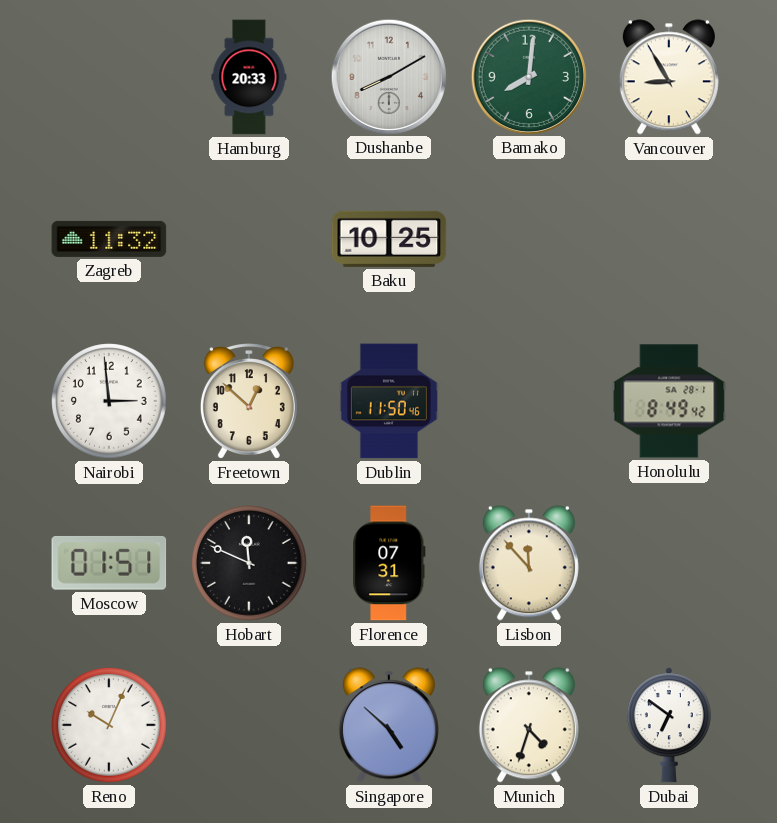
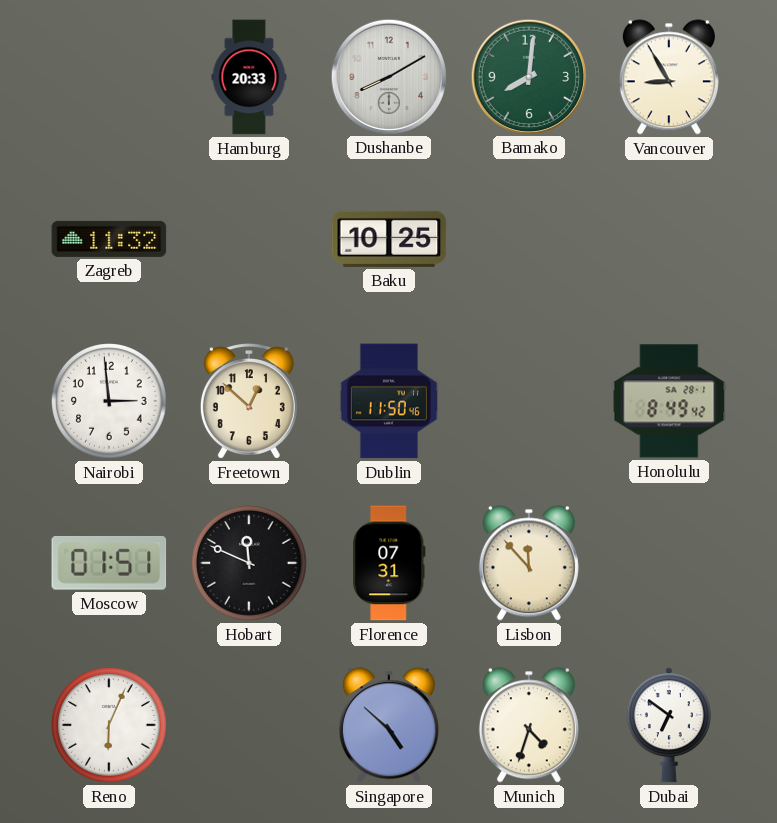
Reno: 10:04 -> 6:04 (109, 725)
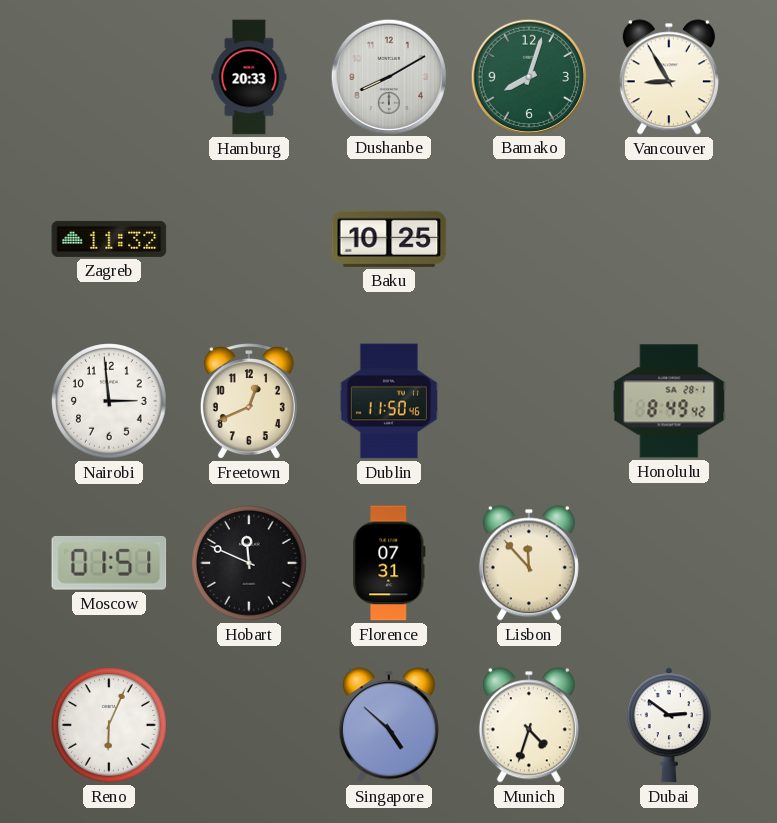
Bamako: 8:01 -> 8:03 (528, 76)
Freetown: 12:52 -> 12:41 (249, 401)
Dubai: 6:51 -> 2:51 (669, 725)
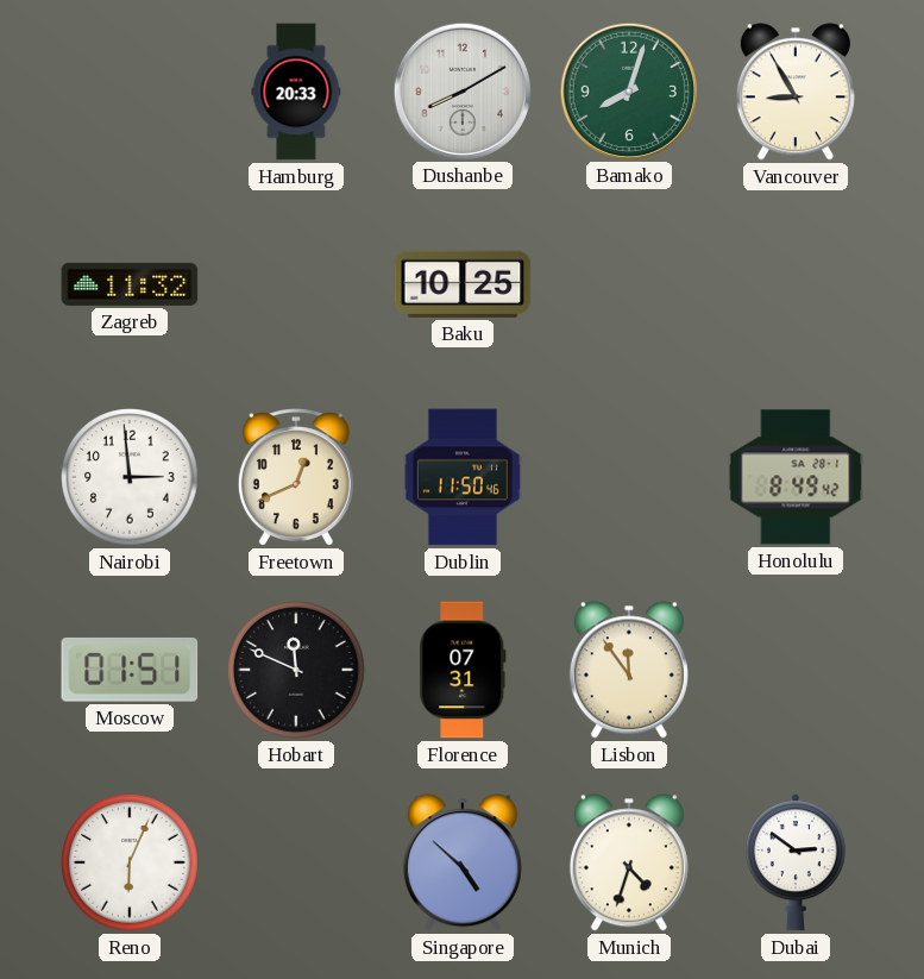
Lisbon: 11:53 -> 11:54 (629, 670)
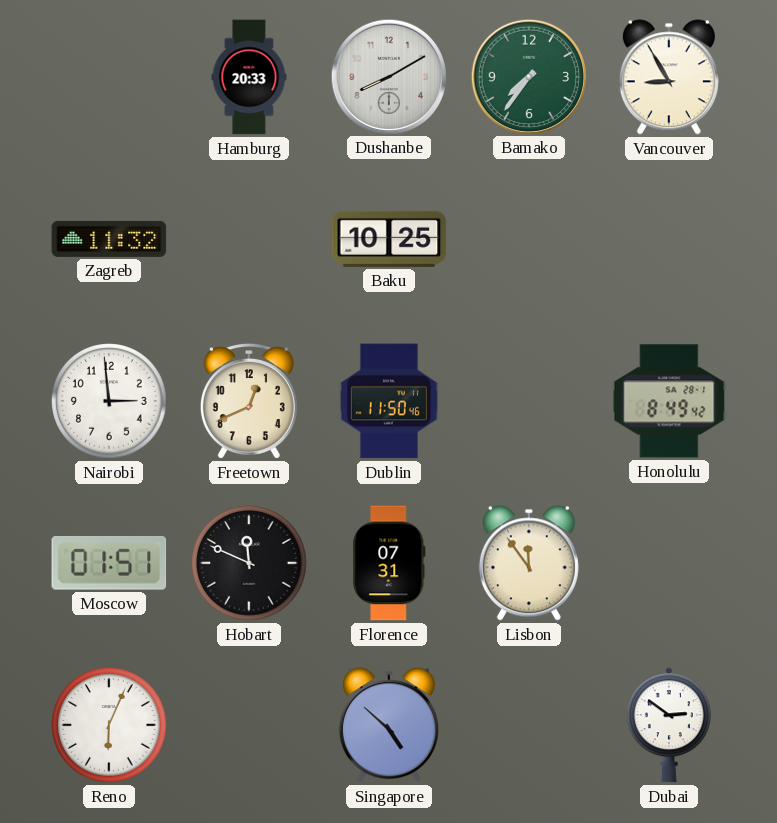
Bamako: 8:03 -> 7:36 (528, 76)
Munich: 4:33 -> none (629, 862)
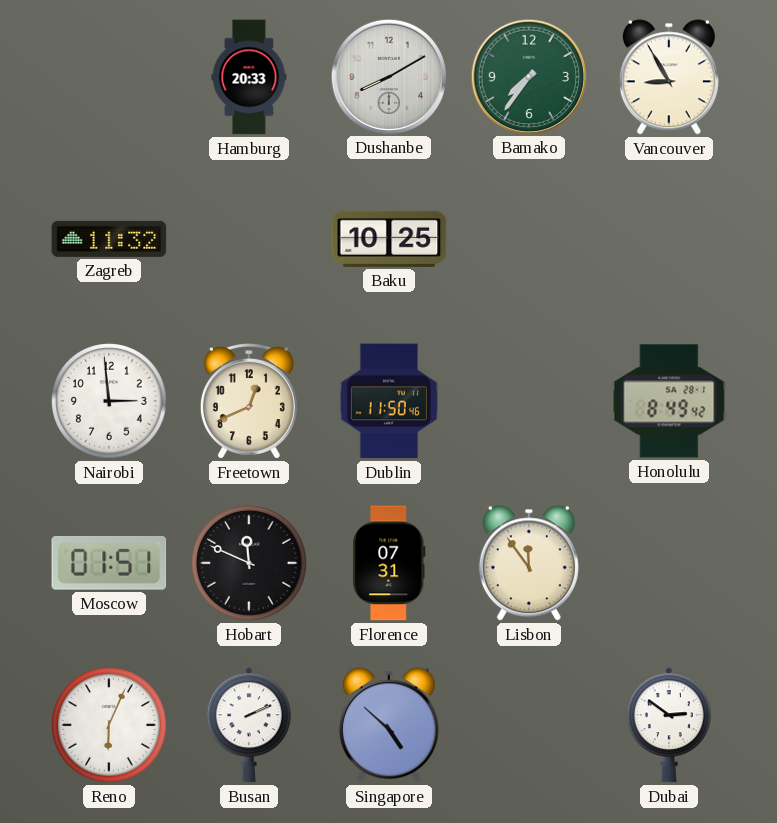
Busan: none -> 2:11 (249, 725)
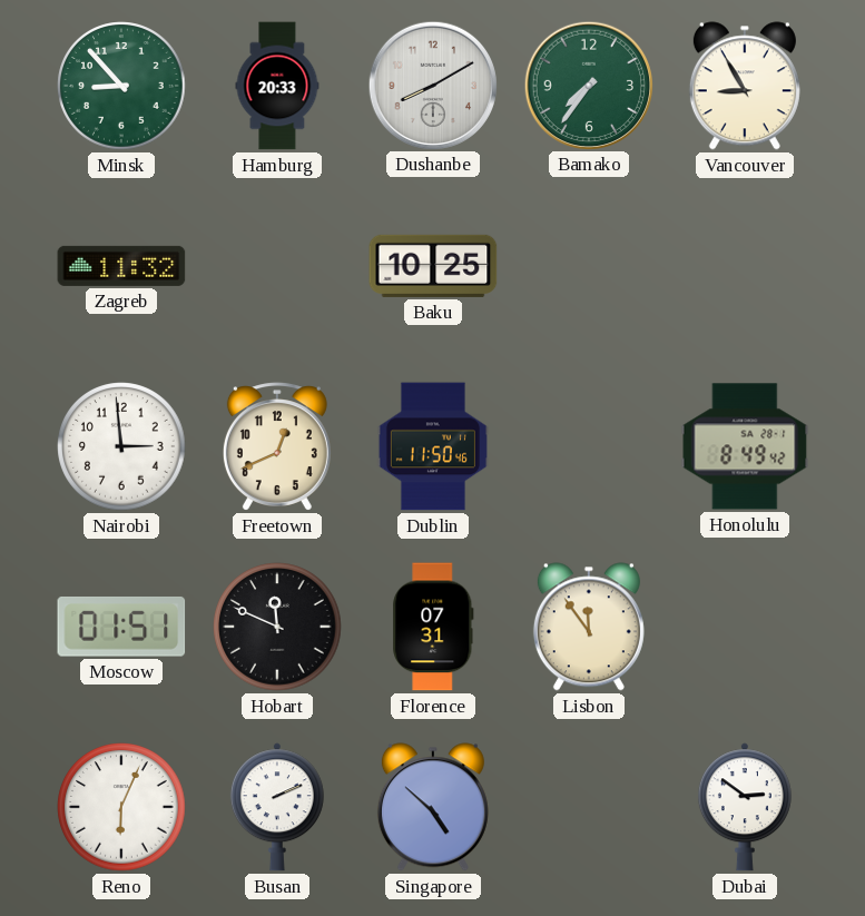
Minsk: none -> 8:53 (121, 86)
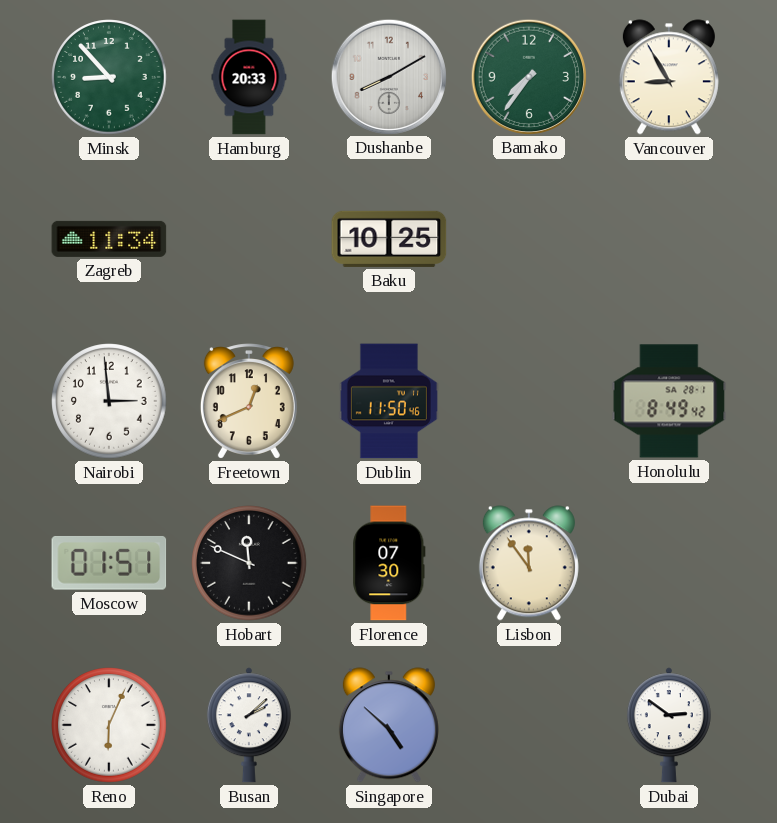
Zagreb: 11:32 -> 11:34 (109, 239)
Florence: 07:31 -> 07:30 (389, 563)
Busan: 2:11 -> 2:08 (249, 725)
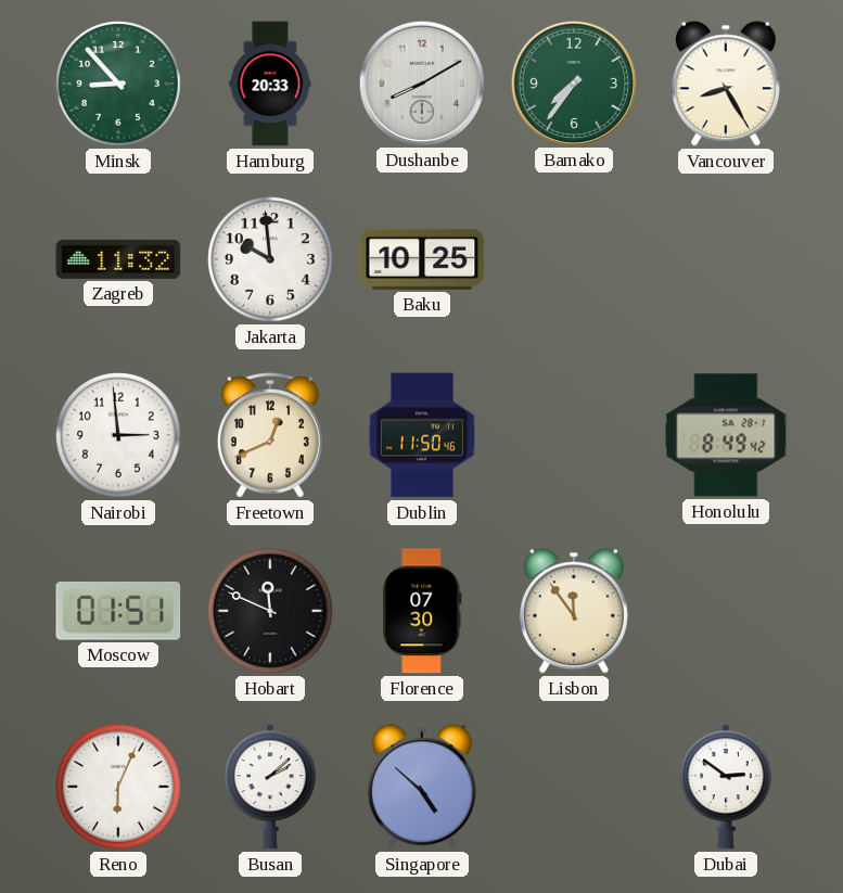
Vancouver: 8:55 -> 8:25 (726, 84)
Zagreb: 11:34 -> 11:32 (118, 259)
Jakarta: none -> 9:59 (270, 259)
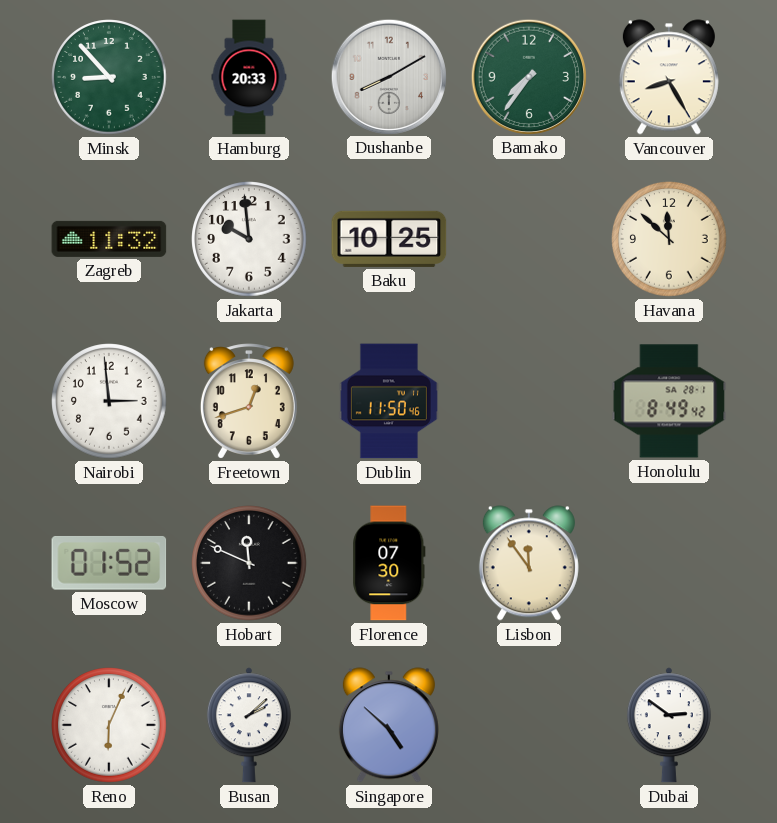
Havana: none -> 11:52 (669, 239)
Freetown: 12:41 -> 12:42 (249, 401)
Moscow: 01:51 -> 01:52 (109, 563)
